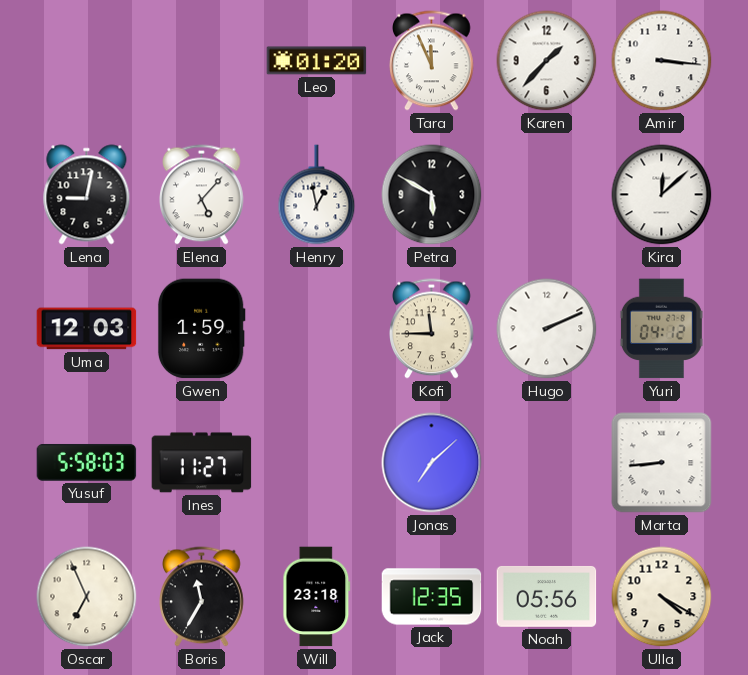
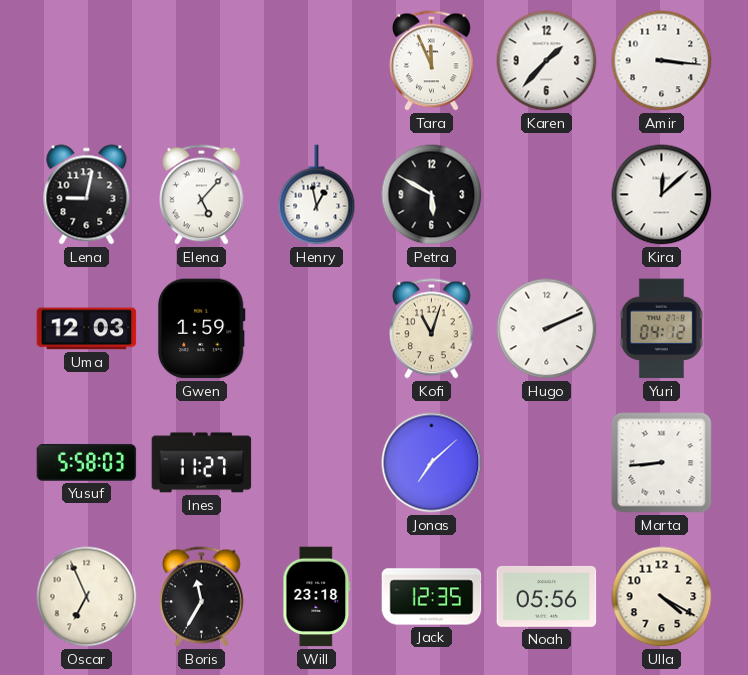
Leo: 01:20 -> none (317, 61)
Kofi: 11:45 -> 11:03 (432, 329)
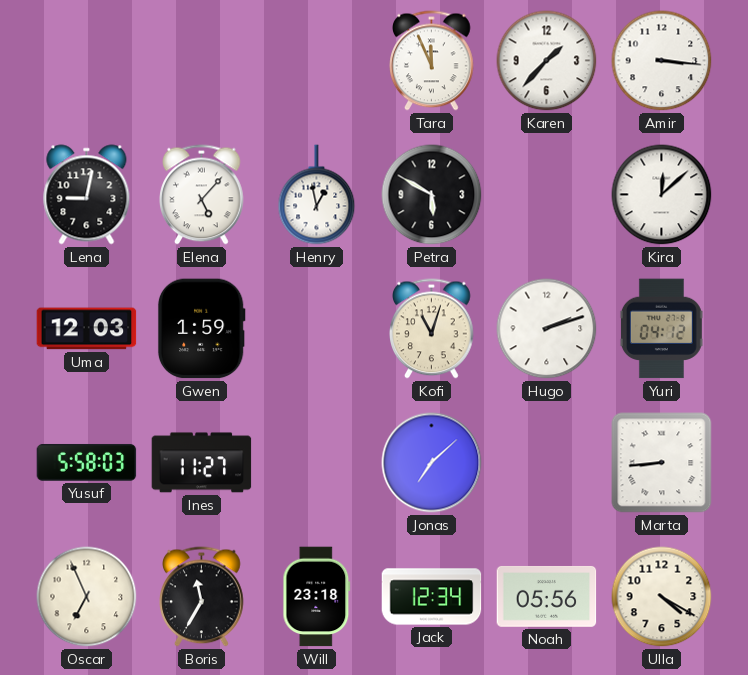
Hugo: 2:11 -> 2:12 (547, 329)
Jack: 12:35 -> 12:34 (432, 597)
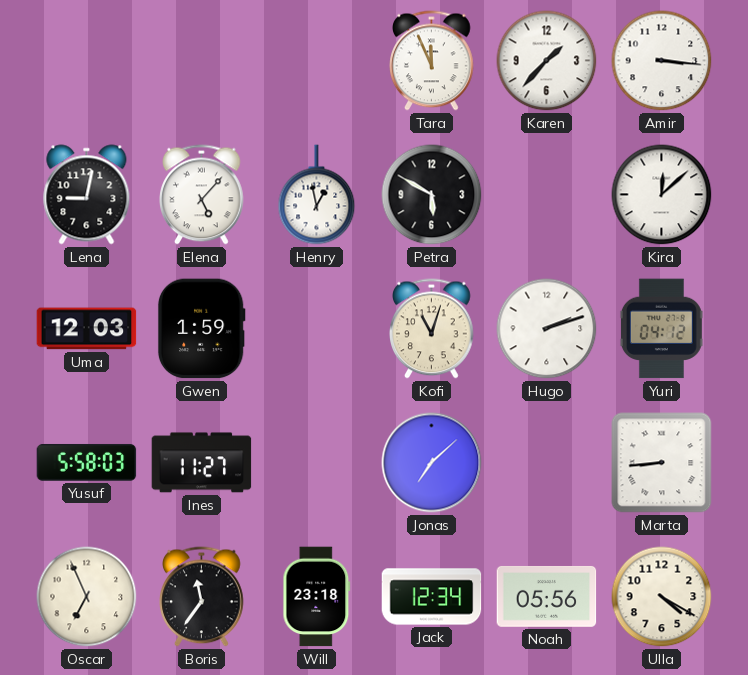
Boris: 11:35 -> 11:36 (202, 597)
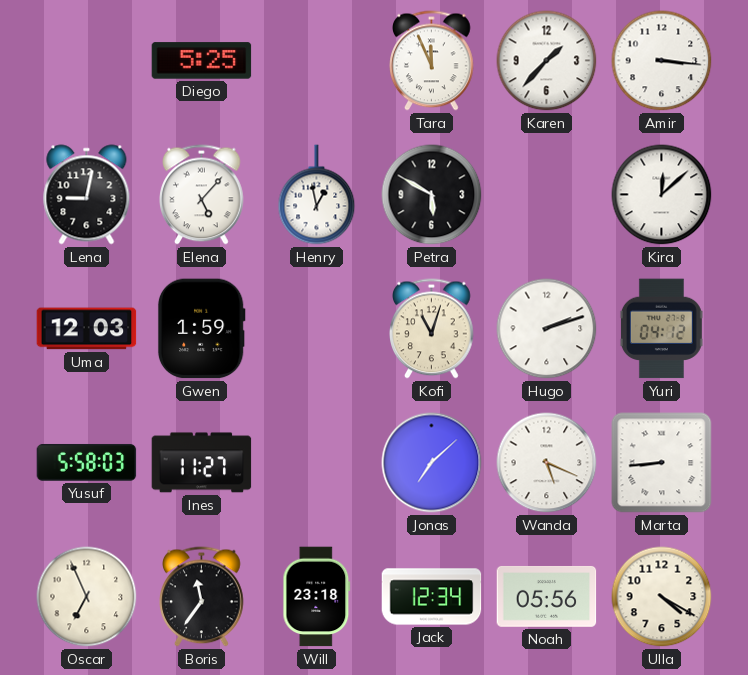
Diego: none -> 5:25 (202, 61)
Wanda: none -> 5:19 (547, 463)
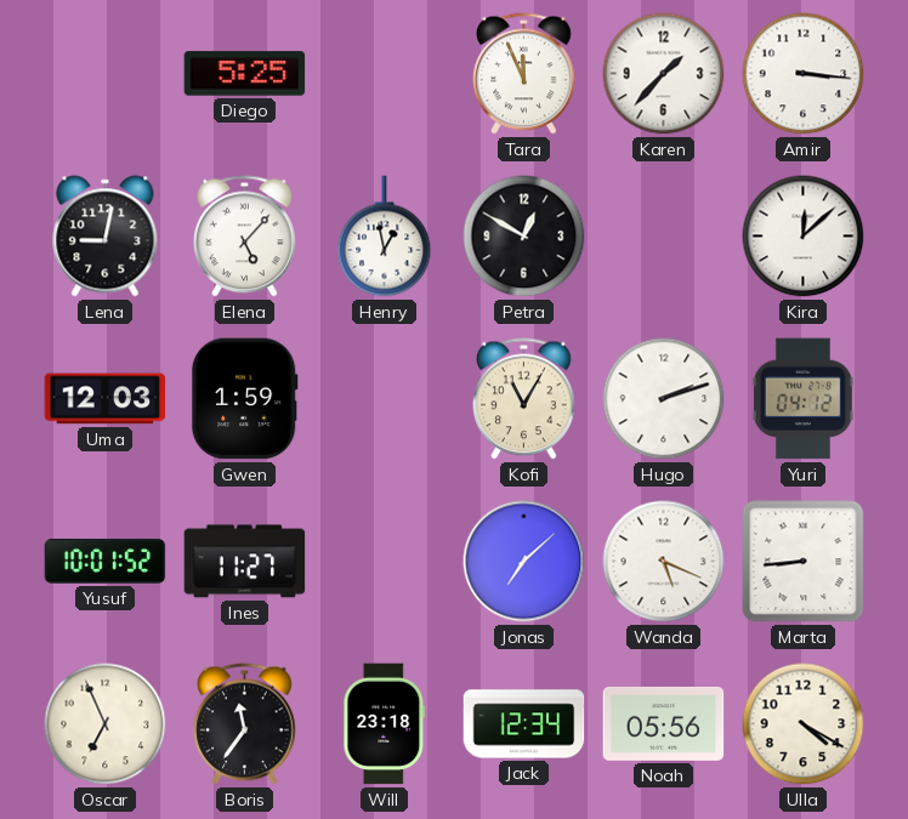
Petra: 5:50 -> 12:50 (524, 237)
Kofi: 11:03 -> 11:05 (524, 399)
Yusuf: 5:58 -> 10:01 (106, 562)
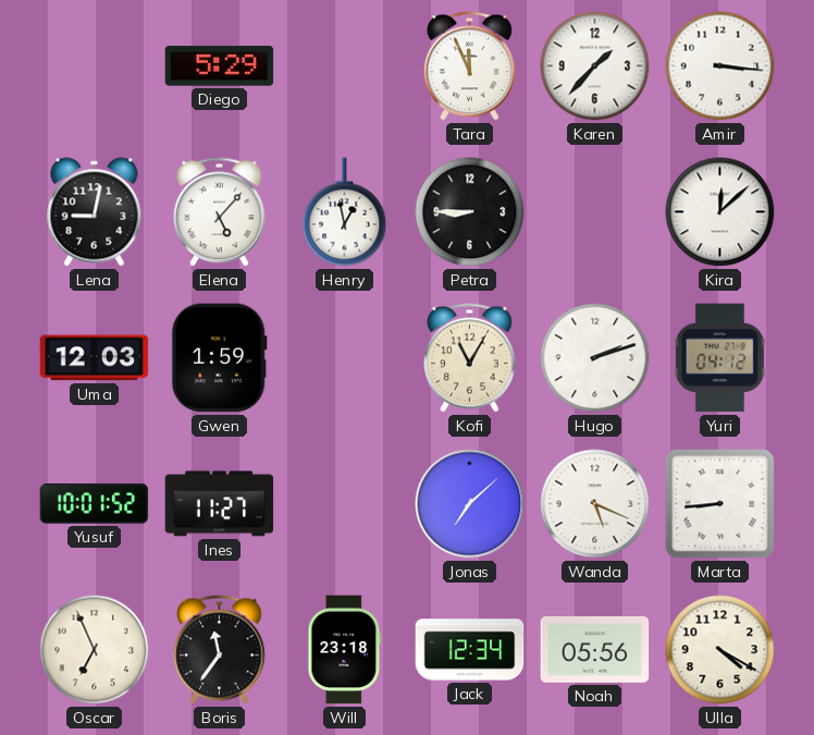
Diego: 5:25 -> 5:29 (220, 66)
Petra: 12:50 -> 8:45 (470, 212)
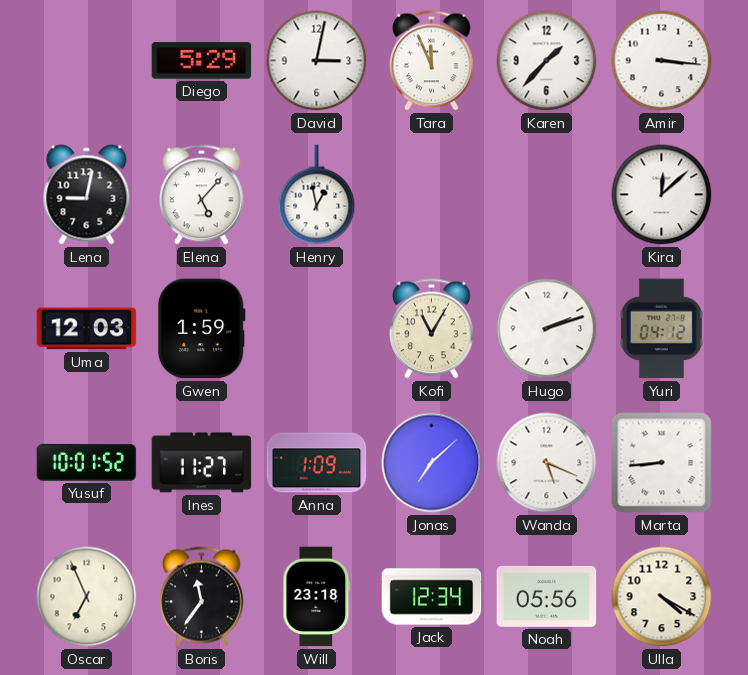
David: none -> 3:02 (317, 61)
Petra: 8:45 -> none (470, 212)
Anna: none -> 1:09 (317, 463)
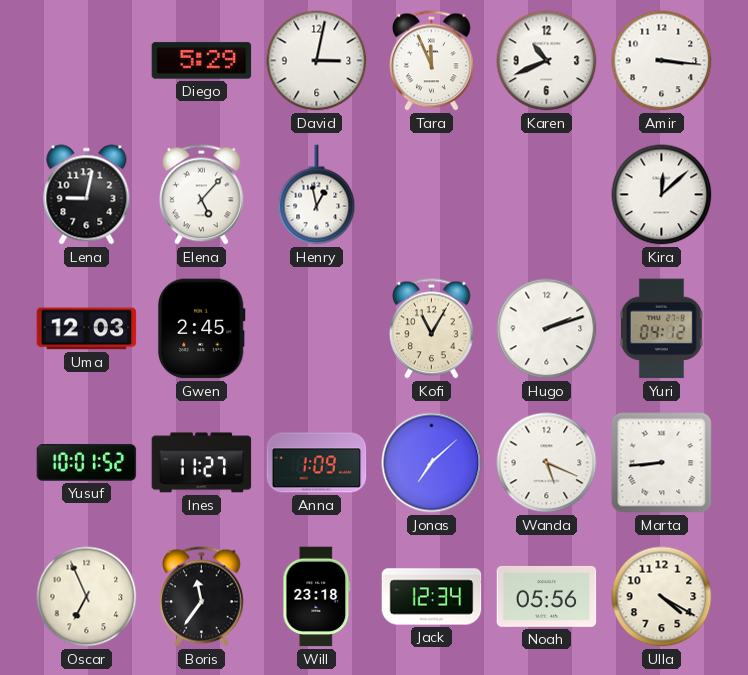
Karen: 1:37 -> 10:41 (547, 61)
Gwen: 1:59 -> 2:45 (201, 329)
